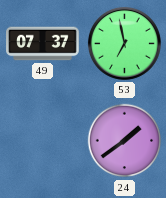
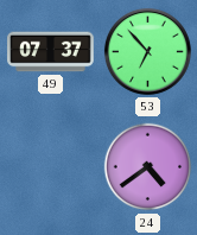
53: 6:58 -> 6:53 (147, 51)
24: 1:39 -> 4:39 (148, 167)
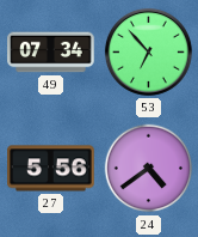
49: 07:37 -> 07:34 (51, 53)
27: none -> 5:56 (51, 169)
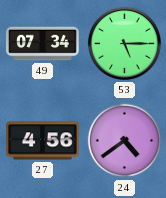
53: 6:53 -> 5:15 (124, 43)
27: 5:56 -> 4:56 (43, 141)
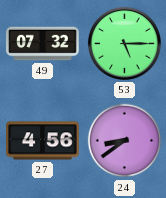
49: 07:34 -> 07:32 (43, 44)
24: 4:39 -> 8:39 (125, 141)
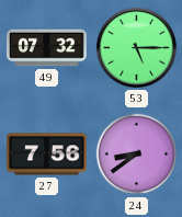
27: 4:56 -> 7:56 (47, 155)
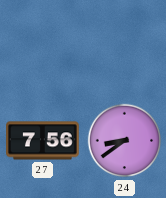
49: 07:32 -> none (47, 48)
53: 5:15 -> none (136, 47)
